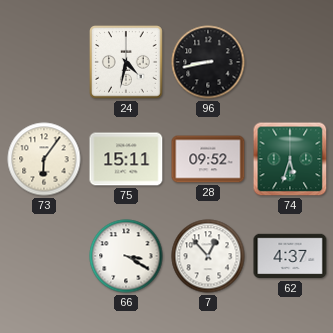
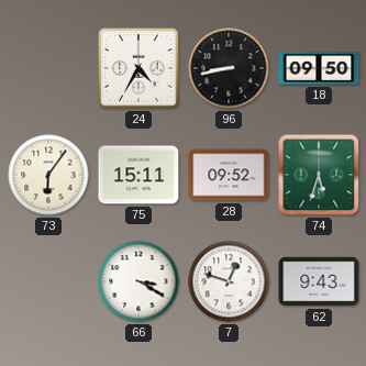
24: 4:32 -> 4:35 (138, 68)
18: none -> 09:50 (319, 68)
7: 12:53 -> 12:48 (229, 281)
62: 4:37 -> 9:43 (319, 281)
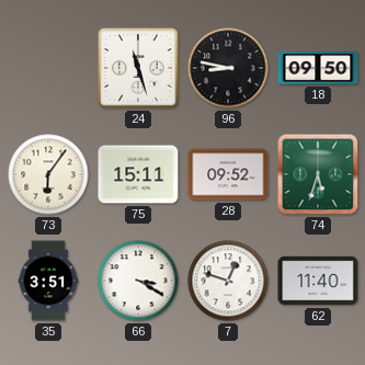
24: 4:35 -> 11:27 (138, 68)
96: 8:43 -> 8:47 (228, 68)
35: none -> 3:51 (48, 281)
62: 9:43 -> 11:40 (318, 281)
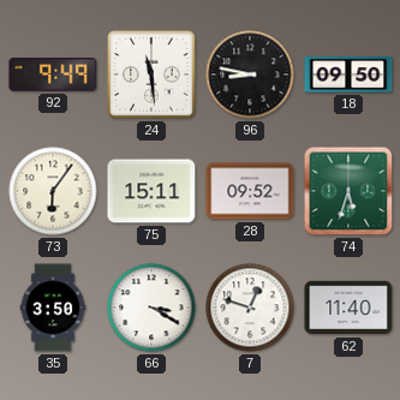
92: none -> 9:49 (53, 74)
24: 11:27 -> 11:29 (151, 74)
35: 3:51 -> 3:50 (53, 308)
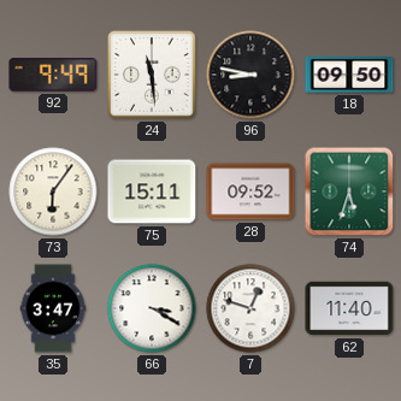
35: 3:50 -> 3:47 (53, 308)
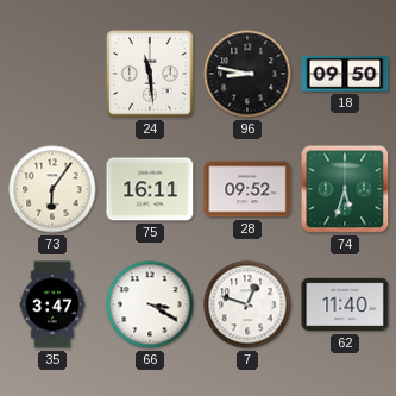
92: 9:49 -> none (53, 75)
75: 15:11 -> 16:11 (150, 189)
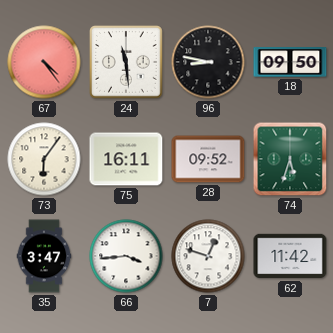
67: none -> 4:24 (44, 62)
66: 3:20 -> 3:44 (126, 256)
62: 11:40 -> 11:42 (290, 256)
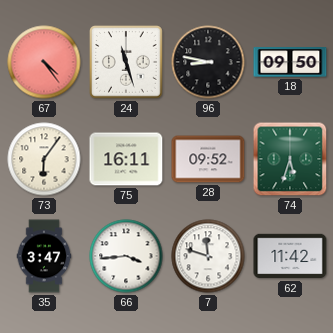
24: 11:29 -> 11:27 (126, 62)
7: 12:48 -> 11:48 (208, 256)
